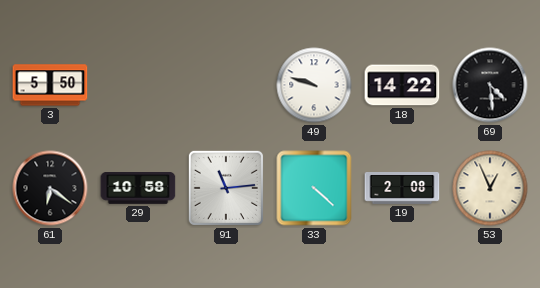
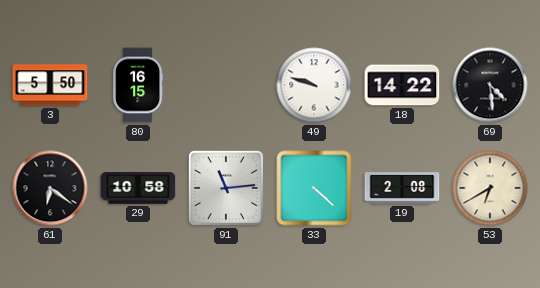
80: none -> 16:15 (138, 85)
53: 12:56 -> 6:40 (490, 188)
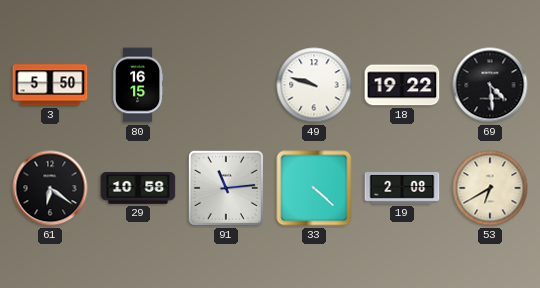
18: 14:22 -> 19:22 (402, 85)
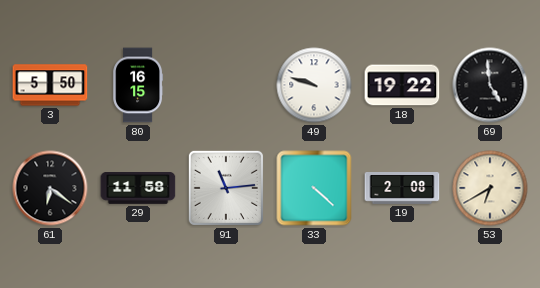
69: 4:29 -> 4:59 (490, 85)
29: 10:58 -> 11:58 (138, 189)
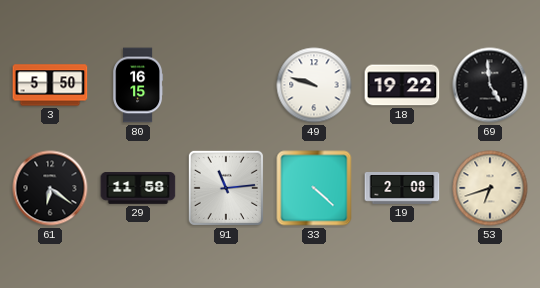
53: 6:40 -> 6:42 (490, 188)
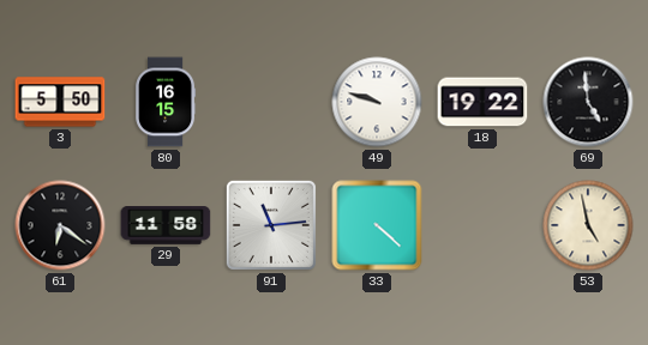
19: 2:08 -> none (402, 189)
53: 6:42 -> 4:58 (588, 225)
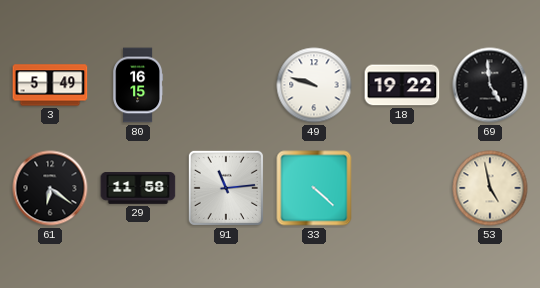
3: 5:50 -> 5:49 (50, 85)
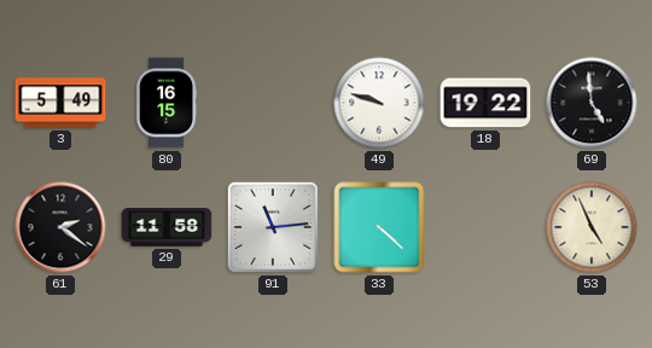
61: 6:21 -> 2:21 (60, 227)
53: 4:58 -> 4:56 (592, 227)
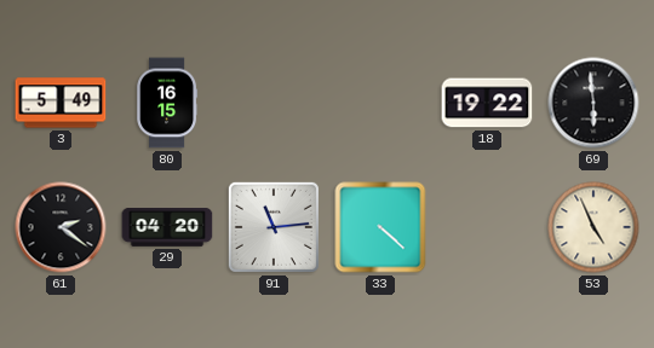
49: 9:48 -> none (379, 103)
69: 4:59 -> 5:59 (593, 103)
29: 11:58 -> 04:20 (167, 228)
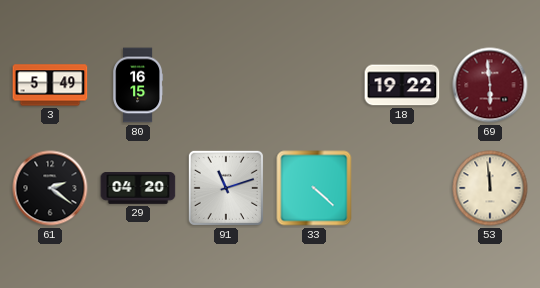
69 dial: black -> burgundy (490, 85)
91: 11:14 -> 11:12 (226, 188)
53: 4:56 -> 11:59 (490, 188)
